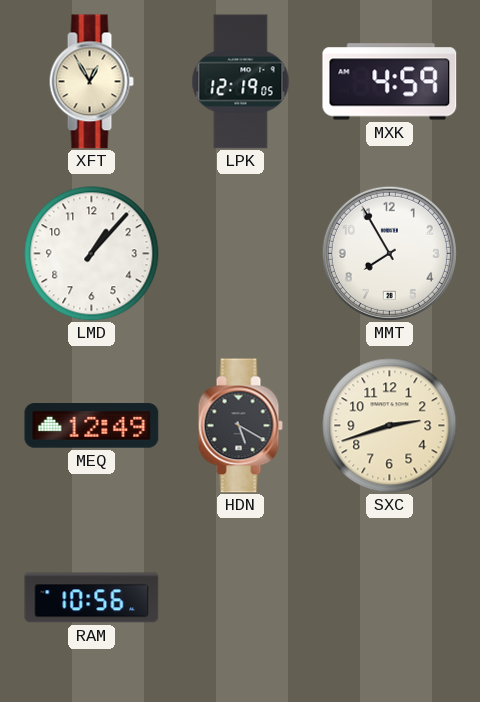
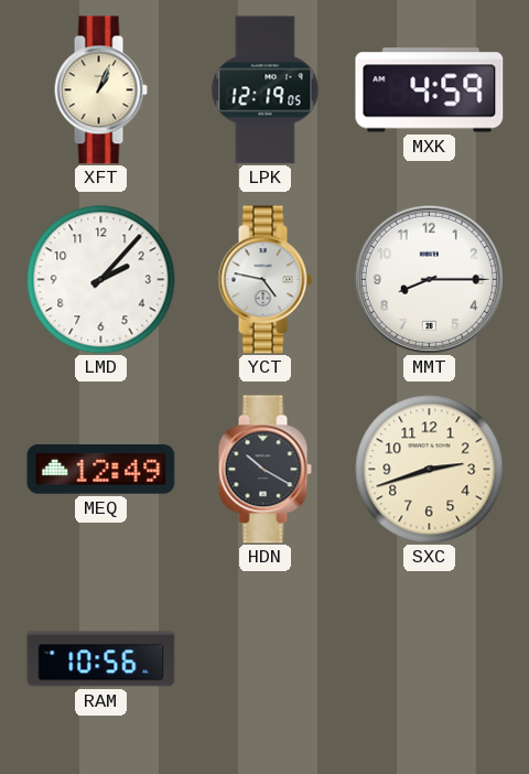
XFT: 12:55 -> 1:04 (100, 90)
LMD: 1:07 -> 2:07 (101, 280)
YCT: none -> 4:47 (264, 280)
MMT: 7:55 -> 8:15 (429, 279)
HDN: 5:20 -> 10:20 (264, 470)
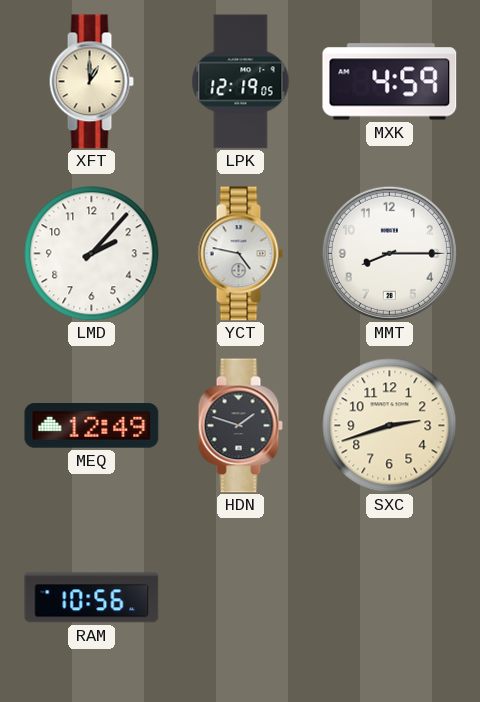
XFT: 1:04 -> 1:00 (91, 82)
HDN: 10:20 -> 1:48 (240, 426)
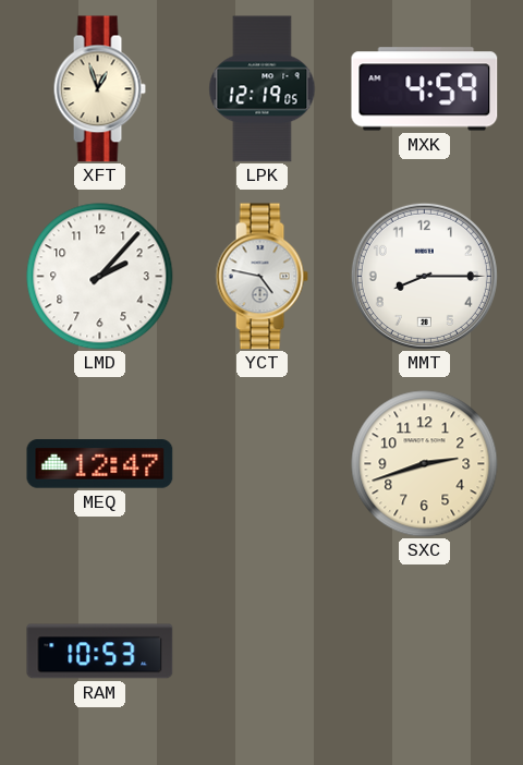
XFT: 1:00 -> 12:57 (99, 89)
MEQ: 12:49 -> 12:47 (100, 464)
HDN: 1:48 -> none (240, 426)
RAM: 10:56 -> 10:53 (100, 652)
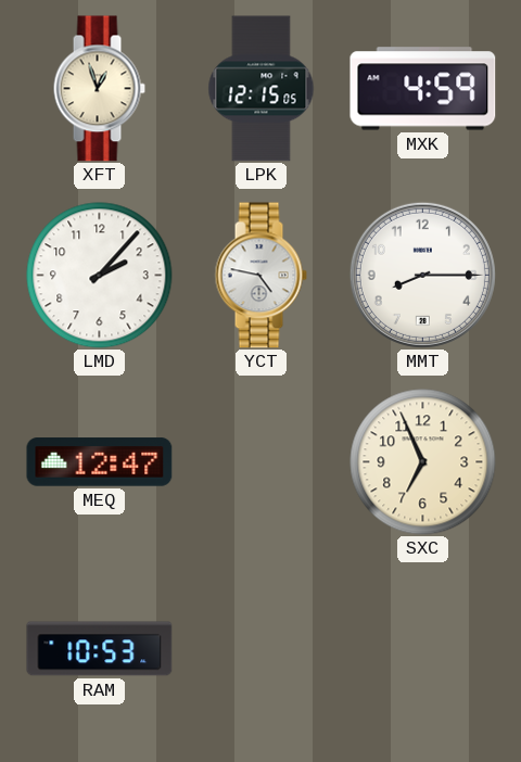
LPK: 12:19 -> 12:15 (262, 89)
SXC: 2:42 -> 6:56 (423, 462)
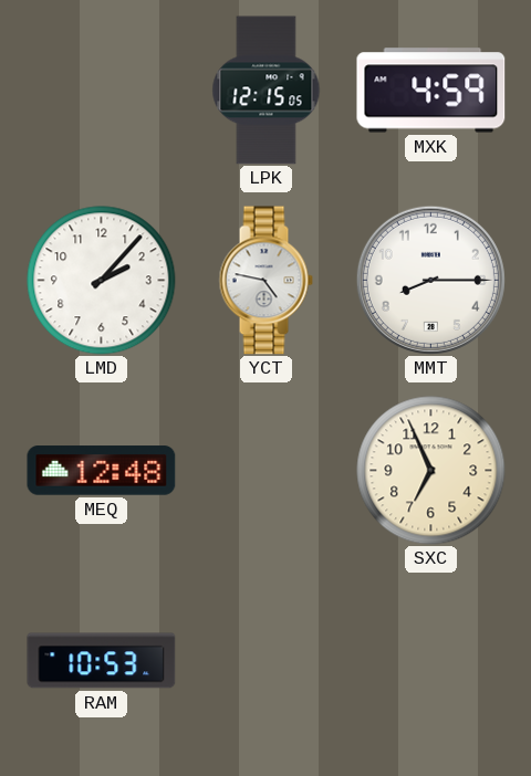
XFT: 12:57 -> none (99, 89)
MEQ: 12:47 -> 12:48 (102, 471)
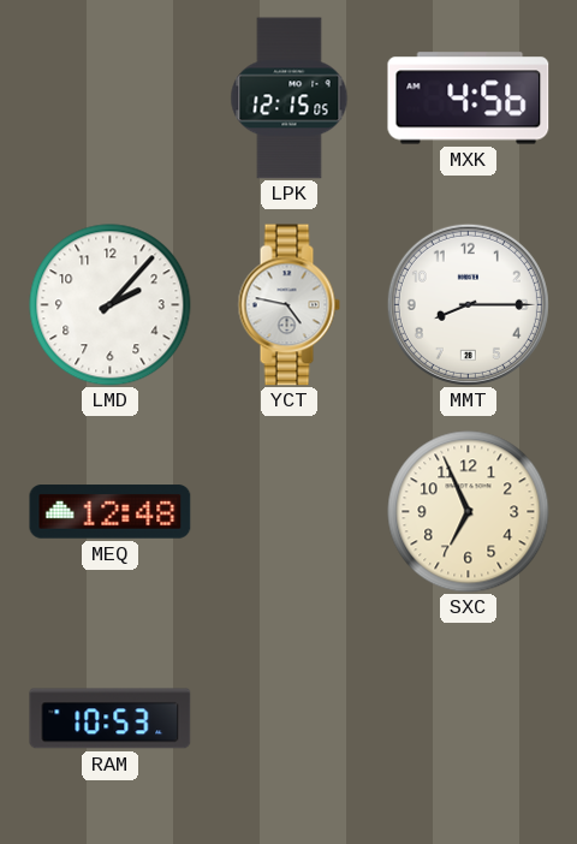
MXK: 4:59 -> 4:56 (469, 99)
